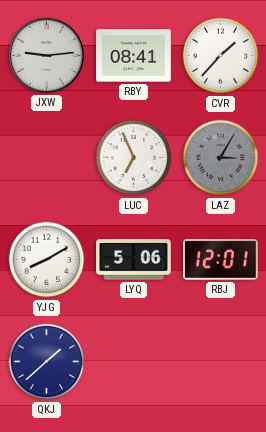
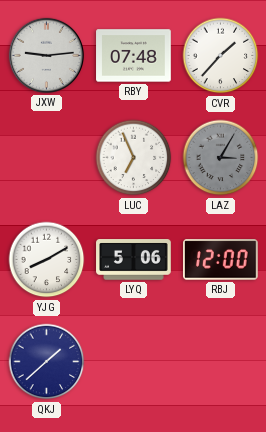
RBY: 08:41 -> 07:48 (134, 56)
RBJ: 12:01 -> 12:00 (221, 260)
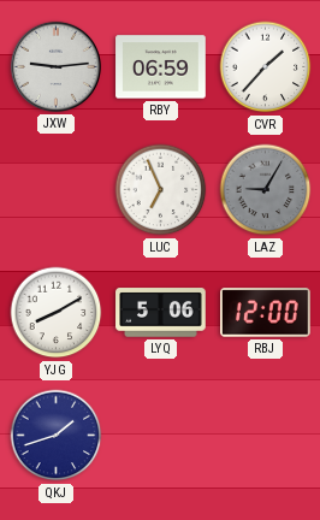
RBY: 07:48 -> 06:59 (161, 67)
LAZ: 3:05 -> 9:05 (266, 190)
QKJ: 1:38 -> 1:42 (57, 436)
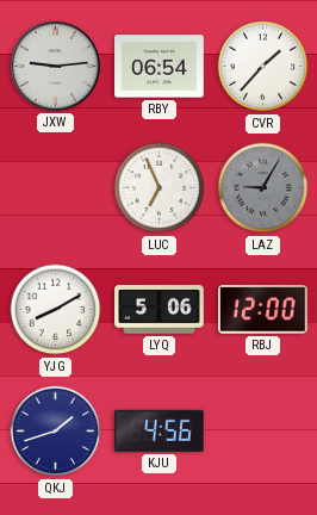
RBY: 06:59 -> 06:54 (160, 67)
KJU: none -> 4:56 (160, 430)
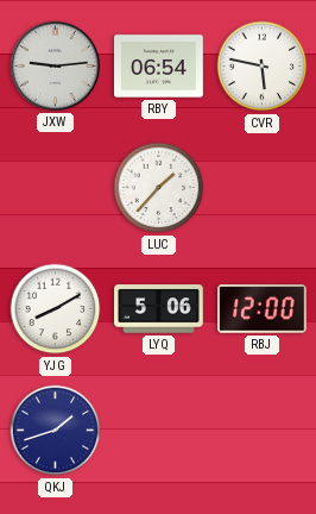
CVR: 1:37 -> 5:47 (263, 67)
LUC: 6:56 -> 1:37 (159, 188)
LAZ: 9:05 -> none (263, 188)
KJU: 4:56 -> none (160, 430)
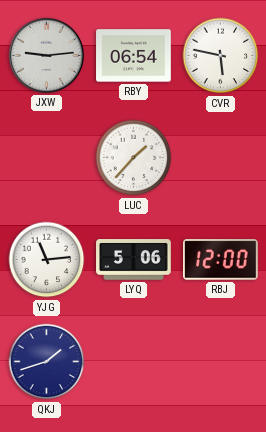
YJG: 8:10 -> 11:14 (47, 260)
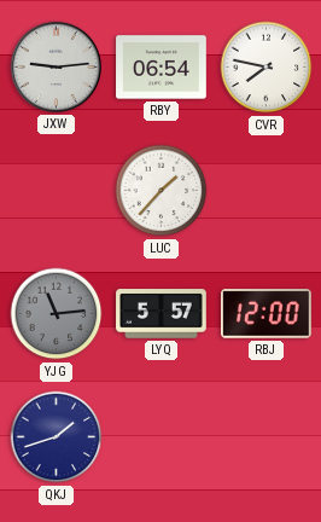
CVR: 5:47 -> 7:47 (267, 68)
YJG dial: white -> grey (57, 314)
LYQ: 5:06 -> 5:57 (162, 314)
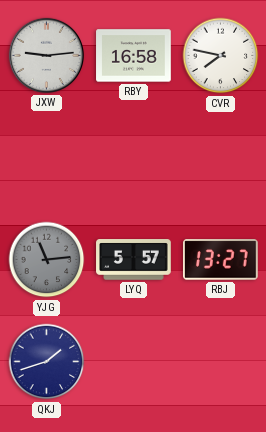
RBY: 06:54 -> 16:58 (134, 56)
LUC: 1:37 -> none (162, 191)
RBJ: 12:00 -> 13:27 (221, 260)
